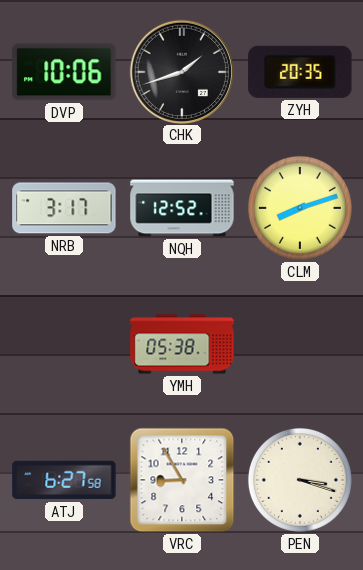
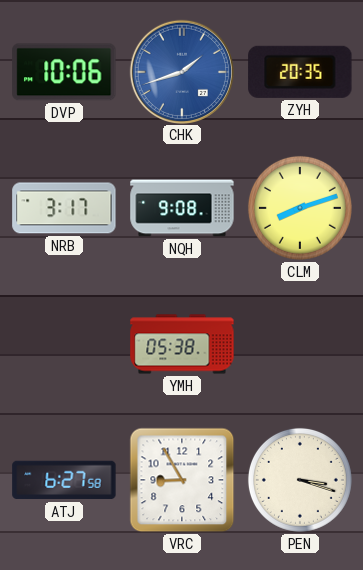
CHK dial: black -> blue (181, 71)
NQH: 12:52 -> 9:08 (182, 208)
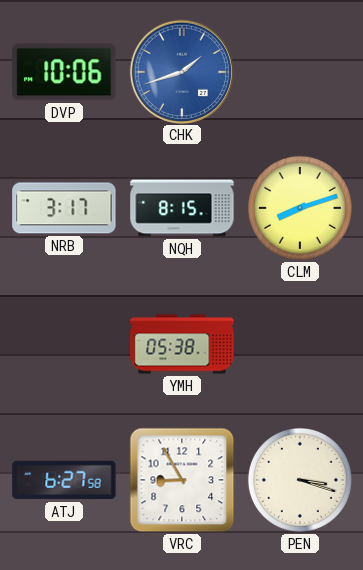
ZYH: 20:35 -> none (300, 72)
NQH: 9:08 -> 8:15 (182, 208)
